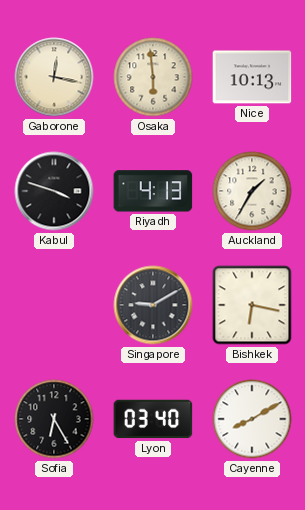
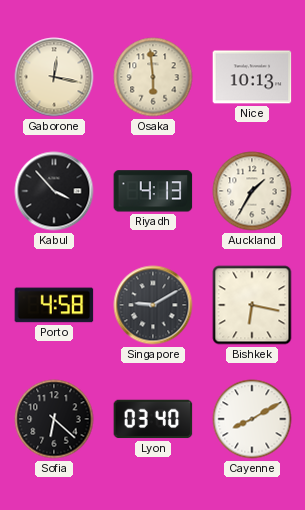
Kabul: 3:48 -> 3:53 (54, 191)
Porto: none -> 4:58 (54, 305)
Sofia: 6:25 -> 6:22 (54, 419)
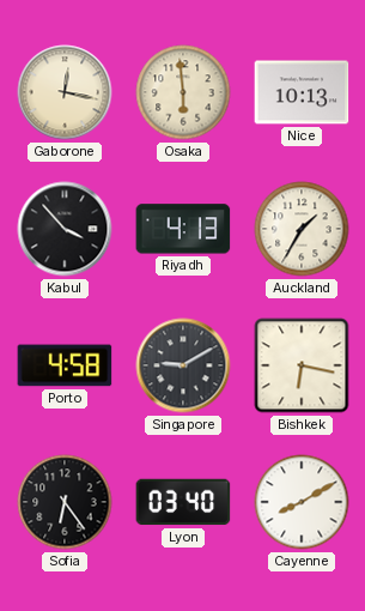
Sofia: 6:22 -> 6:24 (65, 502)
